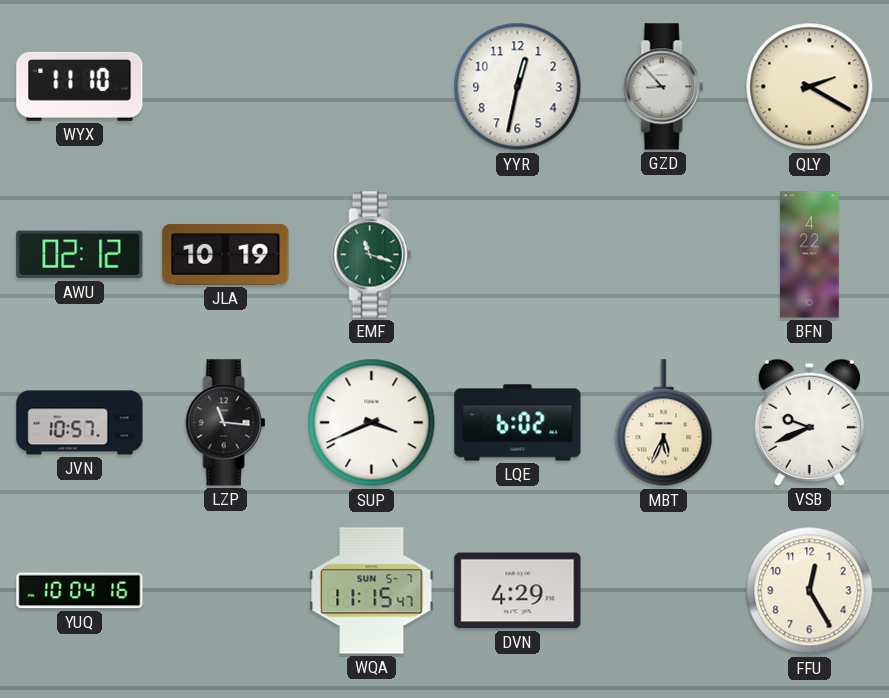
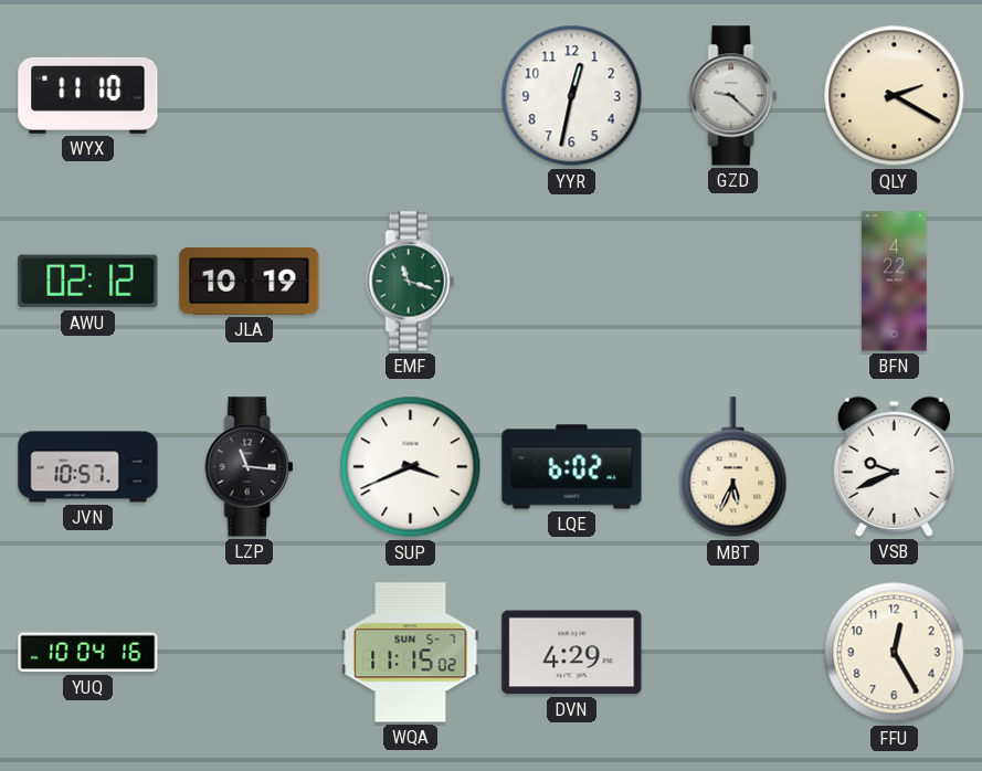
GZD: 8:53 -> 9:22 (733, 96)
WQA: 11:15:47 -> 11:15:02 (411, 653)
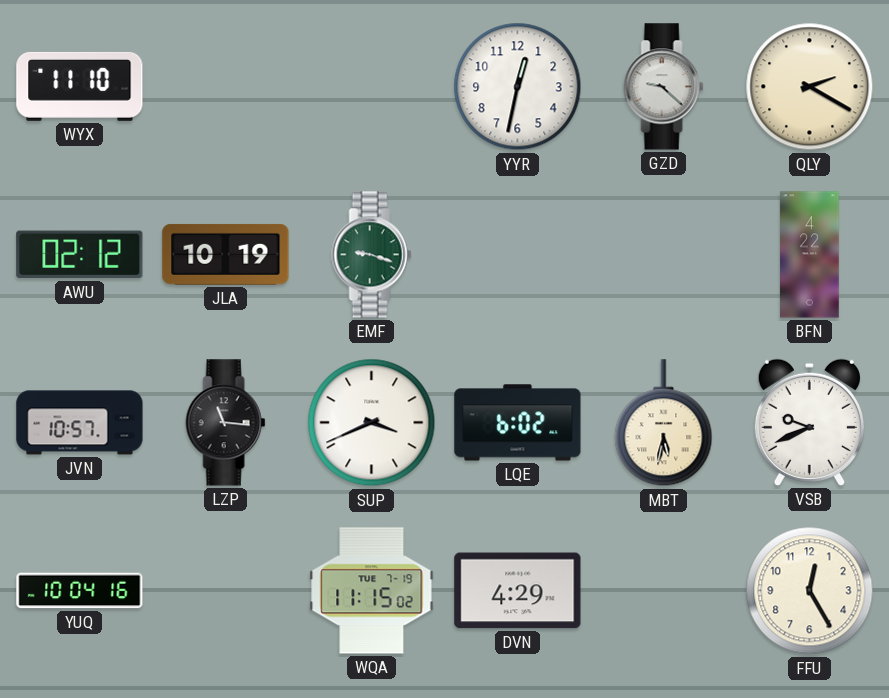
EMF: 11:18 -> 9:18 (372, 255)
MBT: 5:34 -> 5:32 (664, 423)
WQA date: SUN 5-7 -> TUE 7-19 (372, 591)
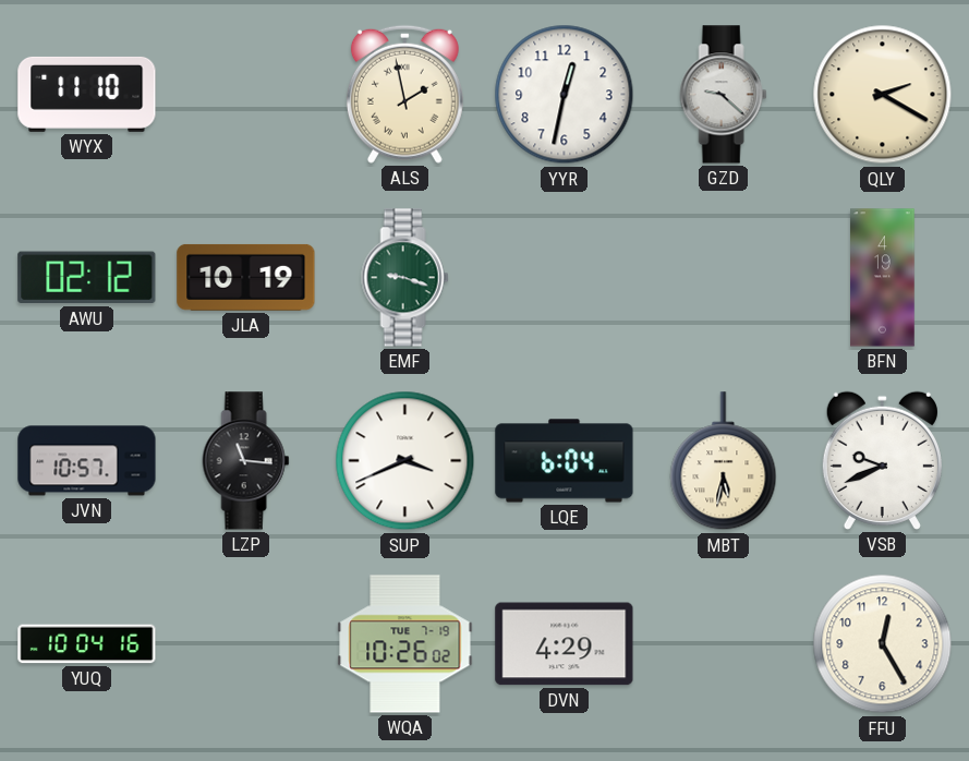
ALS: none -> 1:58 (404, 94)
BFN: 4:22 -> 4:19 (883, 278)
LQE: 6:02 -> 6:04 (565, 461)
WQA: 11:15 -> 10:26 (405, 644)
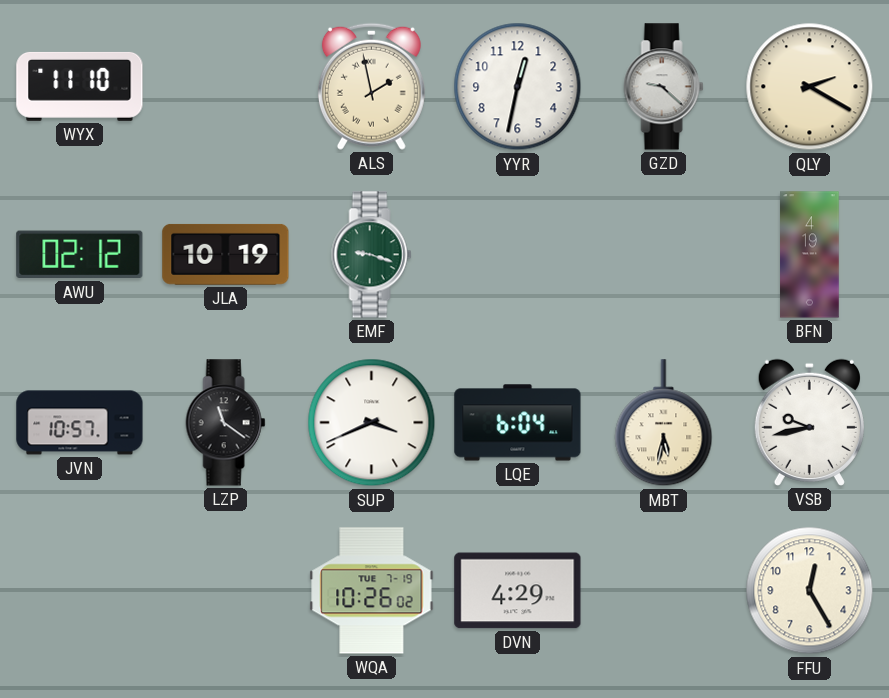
LZP: 11:16 -> 11:21 (226, 423)
VSB: 9:41 -> 9:43 (809, 422)
YUQ: 10:04 -> none (87, 644)
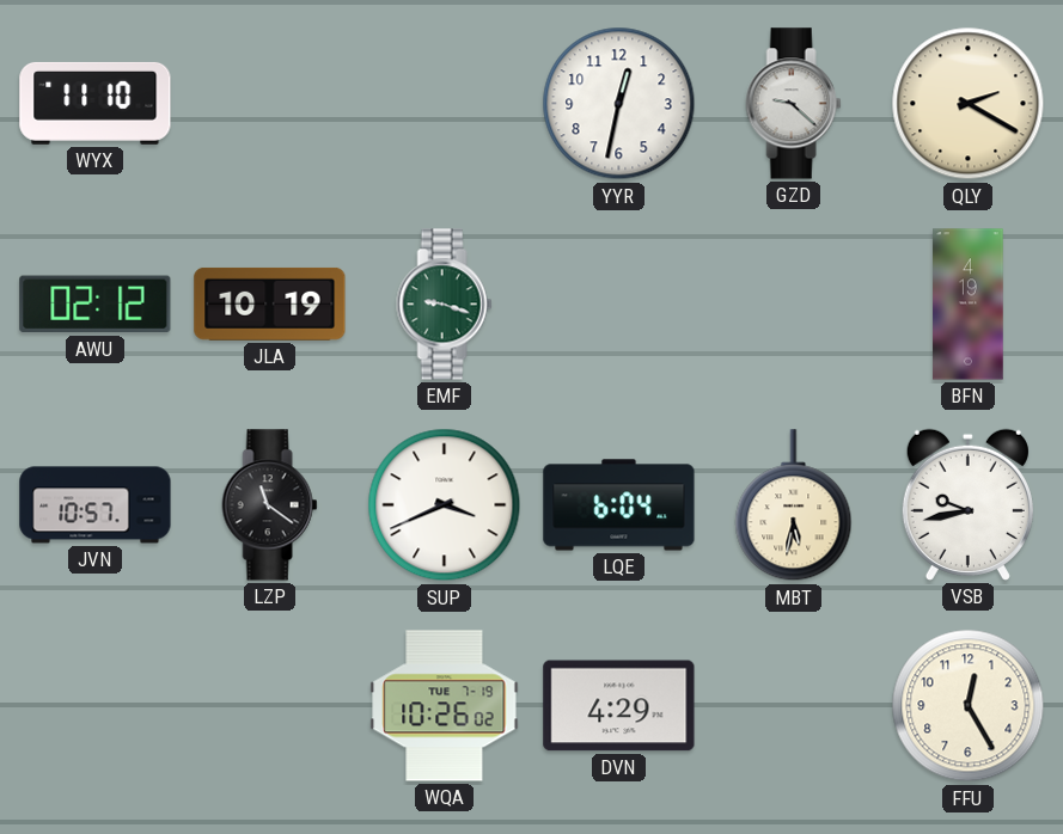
ALS: 1:58 -> none (371, 86)
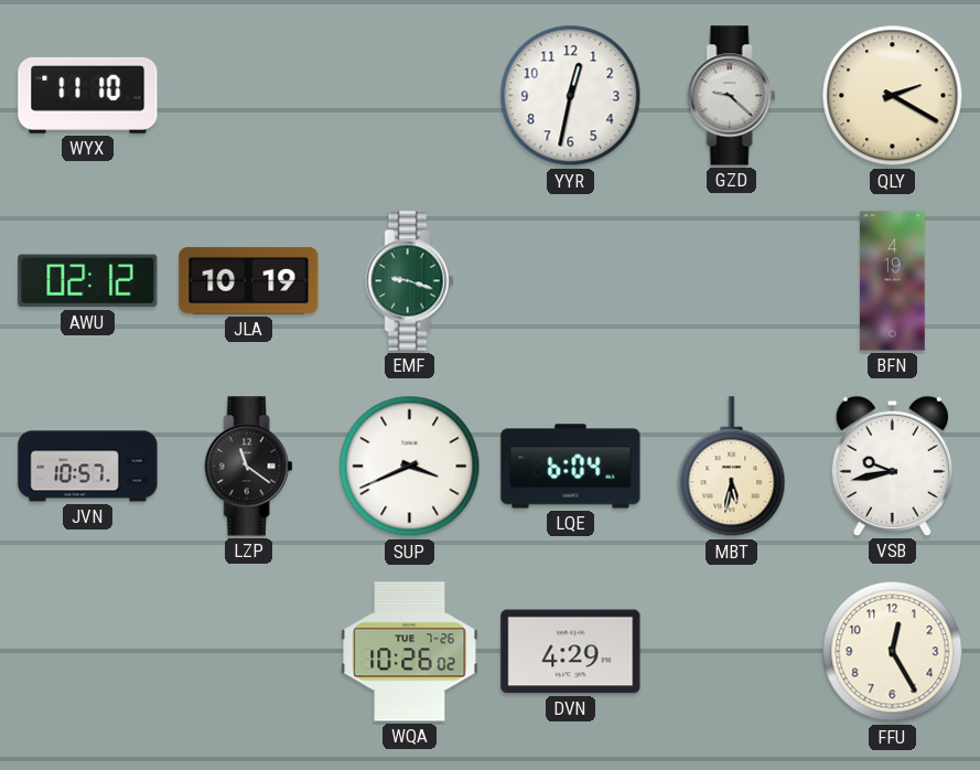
WQA date: TUE 7-19 -> TUE 7-26 (410, 652)
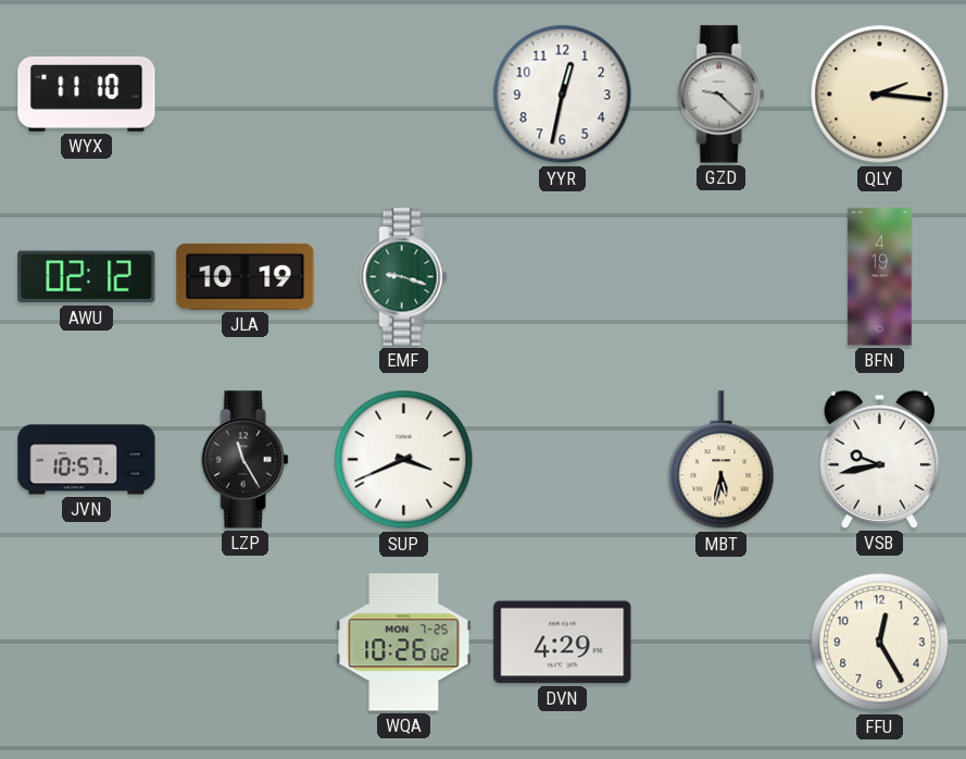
QLY: 2:20 -> 2:16 (880, 95)
LZP: 11:21 -> 11:25 (246, 460)
LQE: 6:04 -> none (571, 467)
WQA date: TUE 7-26 -> MON 7-25 (404, 643)
